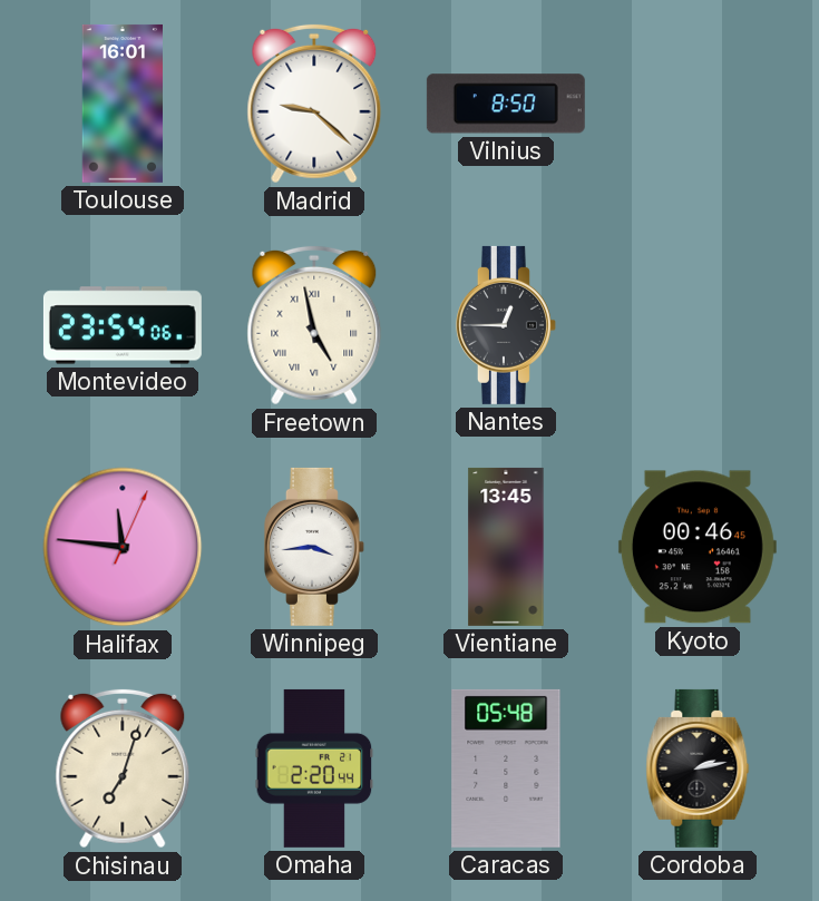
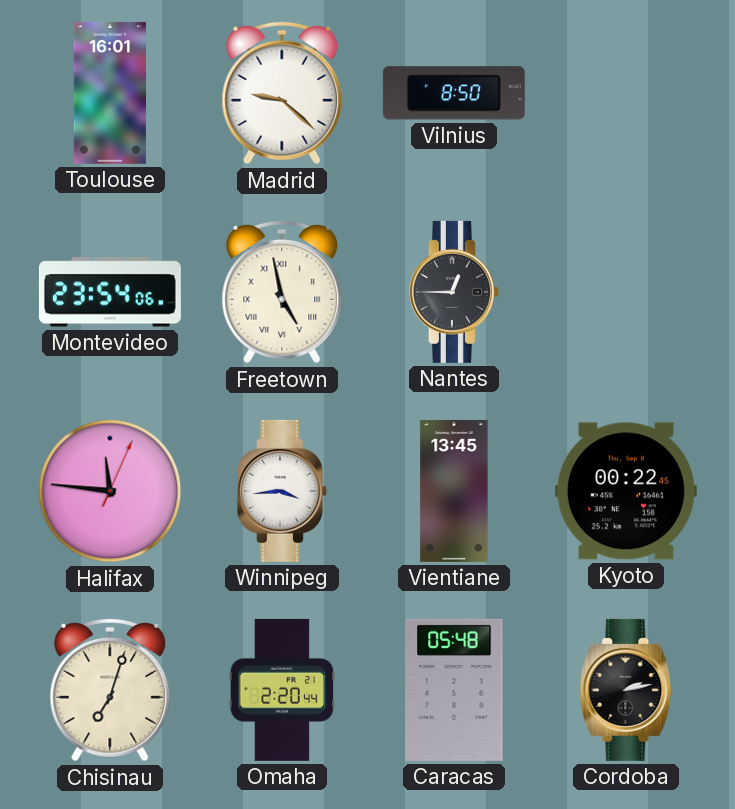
Kyoto: 00:46 -> 00:22 (626, 491)
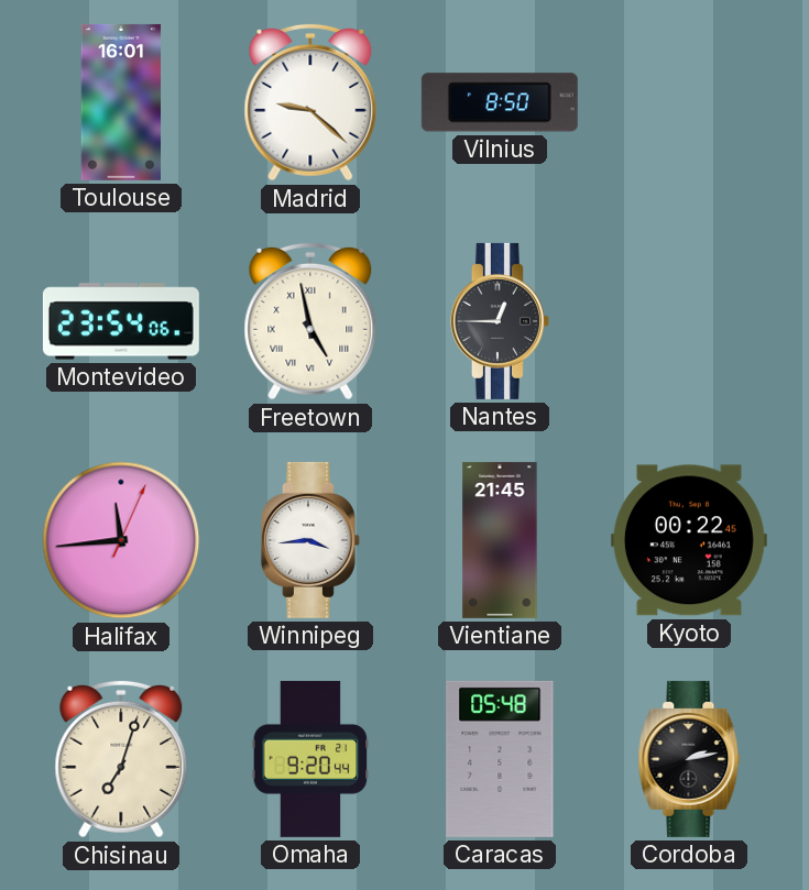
Halifax: 11:46 -> 11:44 (121, 540)
Vientiane: 13:45 -> 21:45 (500, 540)
Omaha: 2:20 -> 9:20 (310, 759)
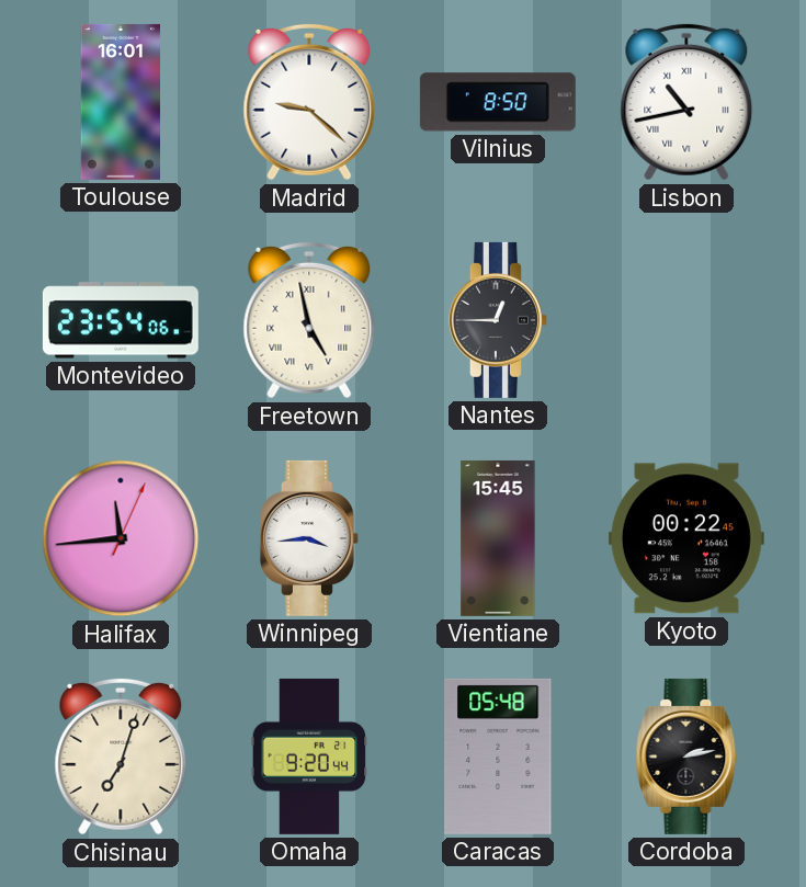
Lisbon: none -> 10:43 (686, 102)
Vientiane: 21:45 -> 15:45 (498, 538)
